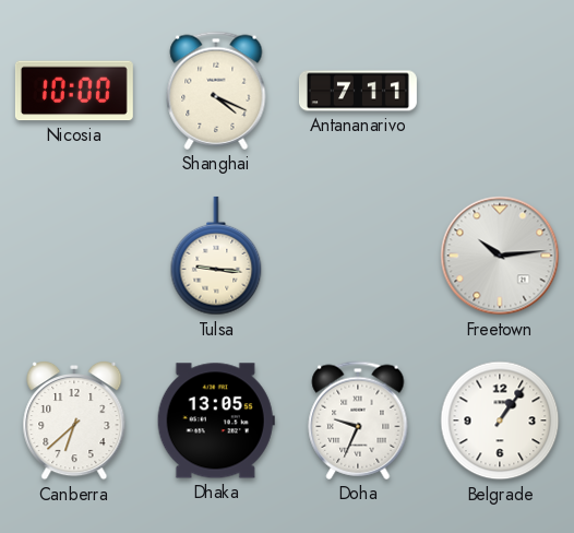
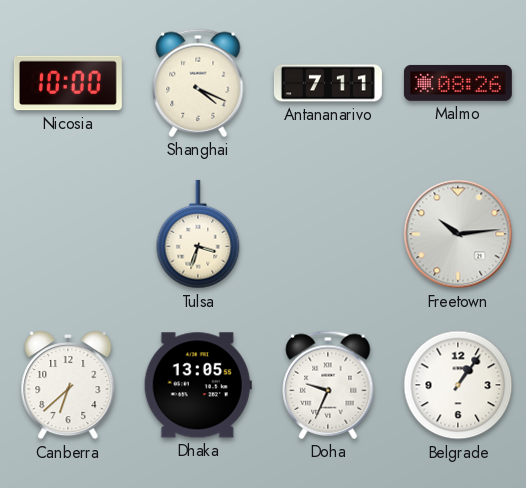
Malmo: none -> 08:26 (458, 83)
Tulsa: 9:16 -> 3:33 (198, 234)
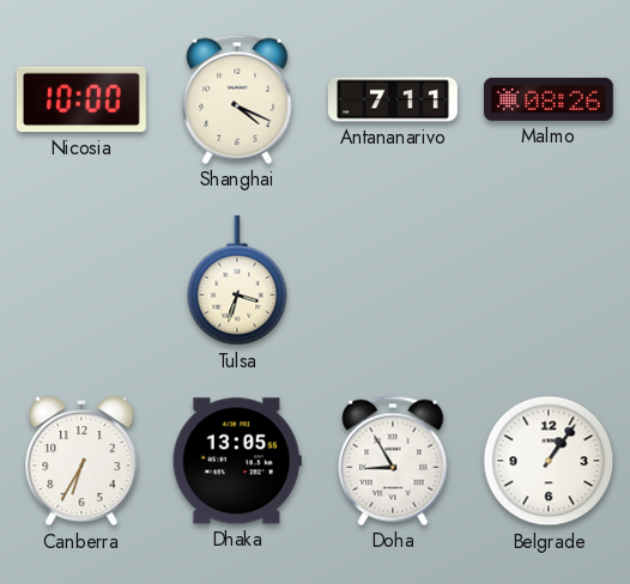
Freetown: 10:14 -> none (458, 234)
Canberra: 6:38 -> 6:35 (81, 461)
Doha: 9:34 -> 8:55 (393, 461)
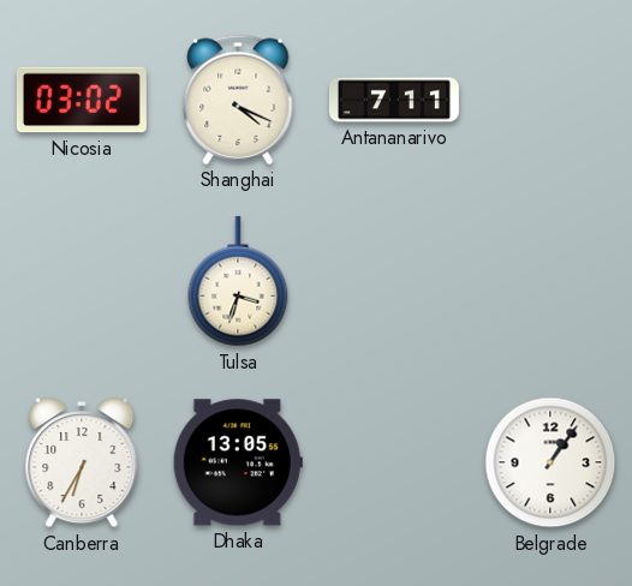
Nicosia: 10:00 -> 03:02 (82, 100)
Malmo: 08:26 -> none (549, 99)
Doha: 8:55 -> none (393, 461)
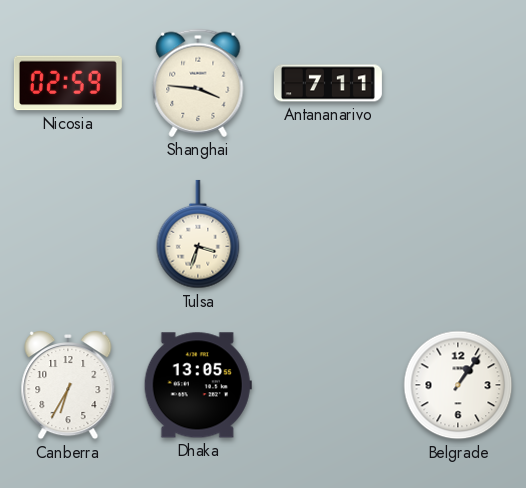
Nicosia: 03:02 -> 02:59 (68, 83)
Shanghai: 4:19 -> 3:46 (198, 83)
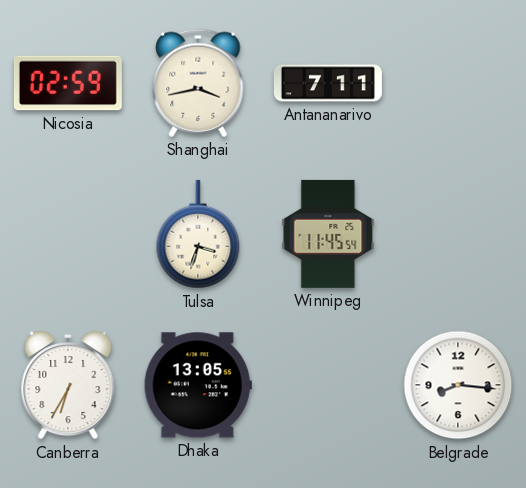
Shanghai: 3:46 -> 3:43 (198, 83)
Winnipeg: none -> 11:45 (328, 234)
Belgrade: 1:06 -> 8:16 (458, 385)
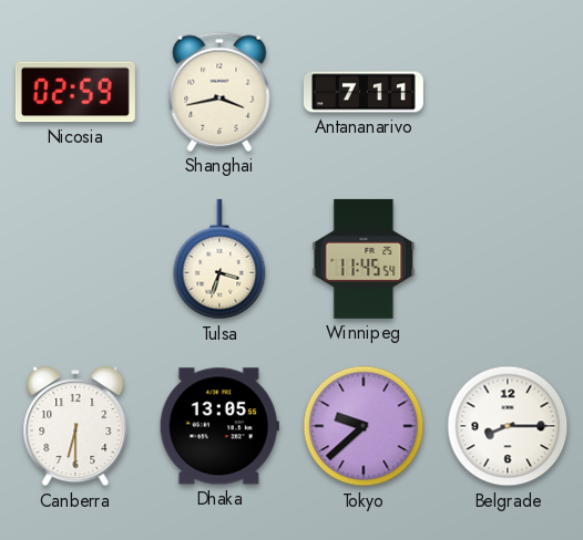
Canberra: 6:35 -> 6:30 (75, 426)
Tokyo: none -> 9:38 (364, 426)
Belgrade: 8:16 -> 8:15 (508, 426)
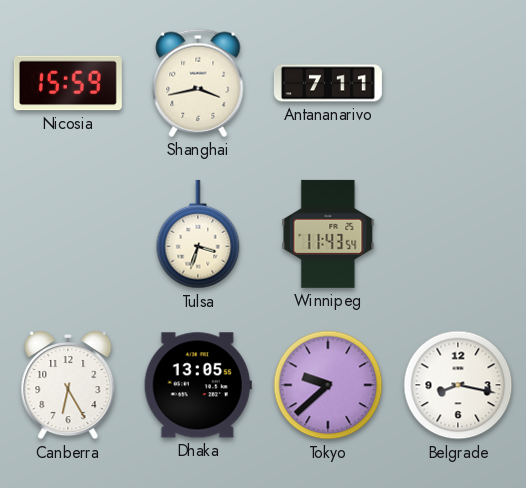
Nicosia: 02:59 -> 15:59 (68, 83)
Winnipeg: 11:45 -> 11:43 (328, 234)
Canberra: 6:30 -> 6:25 (68, 385)
Belgrade: 8:15 -> 8:17 (458, 385)
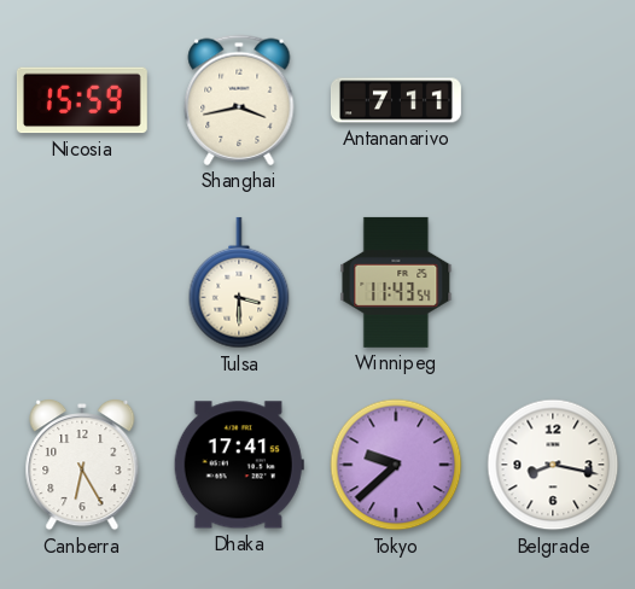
Tulsa: 3:33 -> 3:30 (239, 282)
Dhaka: 13:05 -> 17:41 (239, 465)
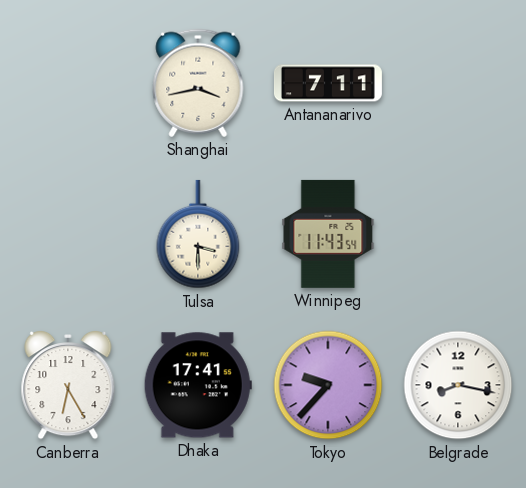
Nicosia: 15:59 -> none (82, 100)
Tokyo: 9:38 -> 9:37 (328, 385)
